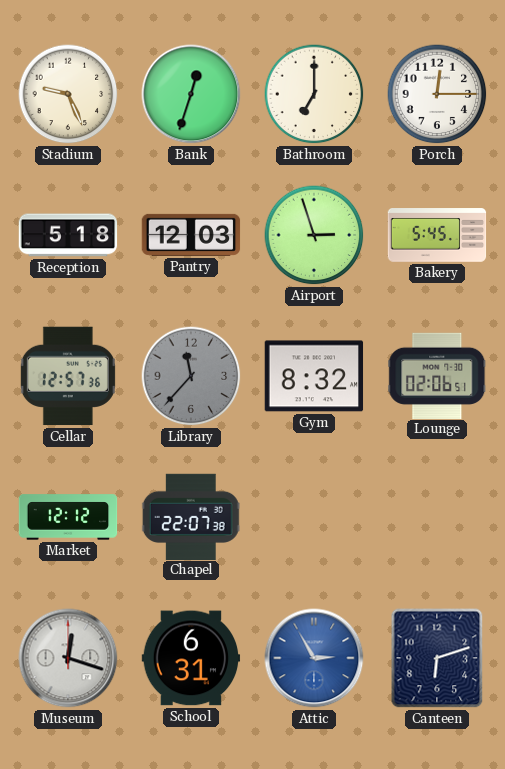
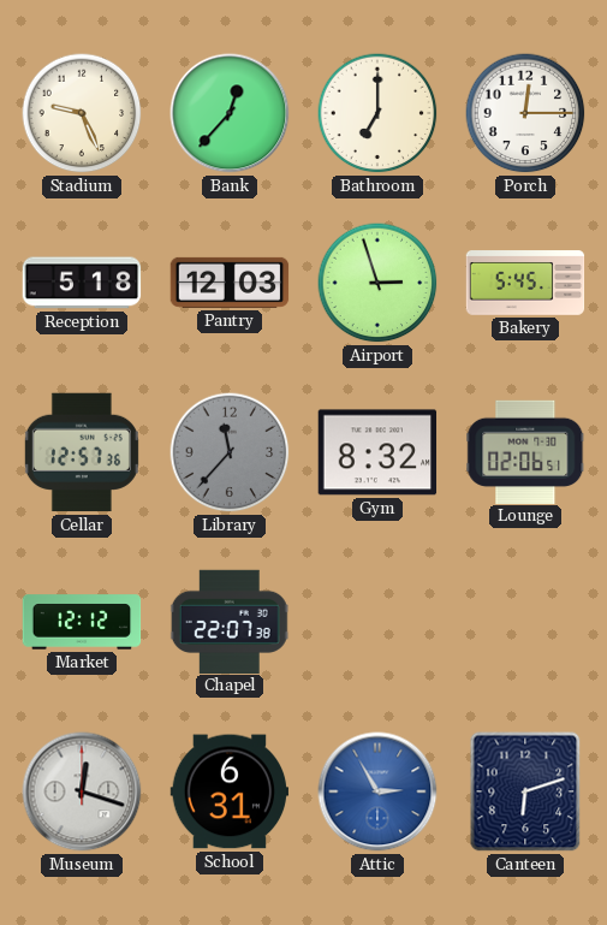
Bank: 12:33 -> 12:37 (230, 113)
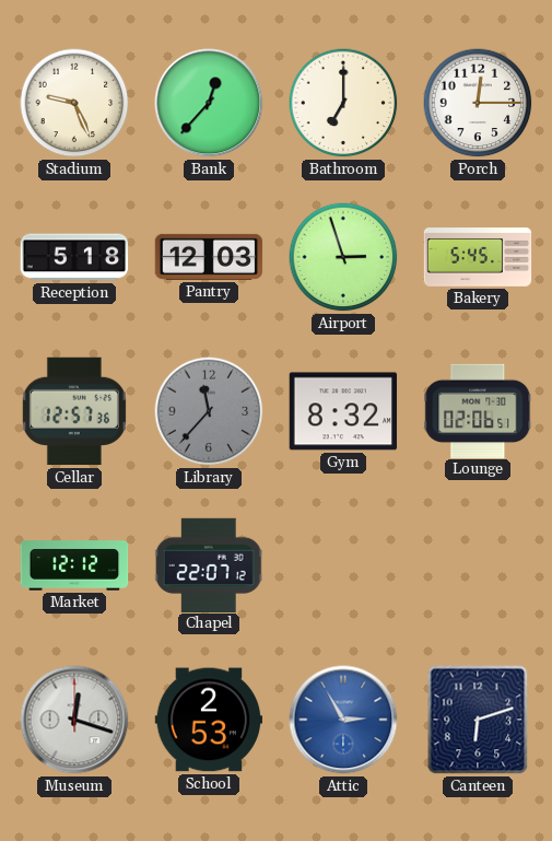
Chapel: 22:07:38 -> 22:07:12 (209, 564)
School: 6:31 -> 2:53 (209, 720)
